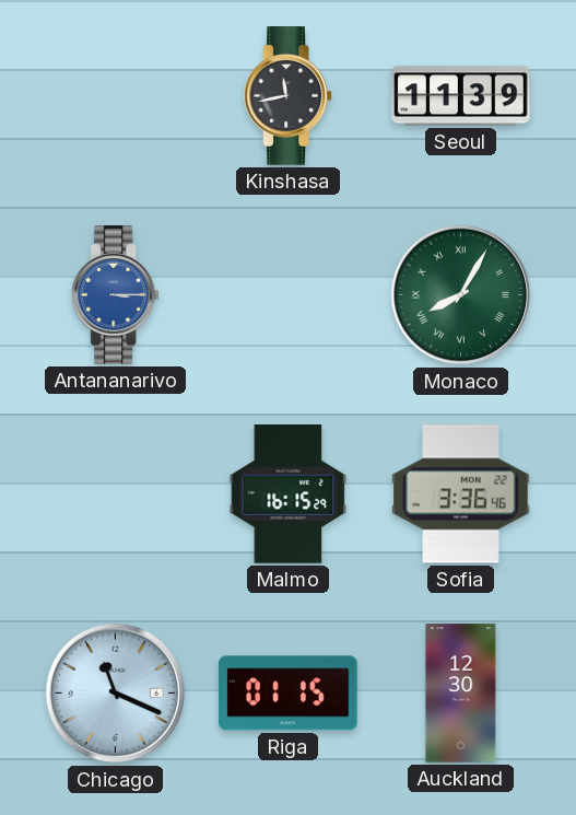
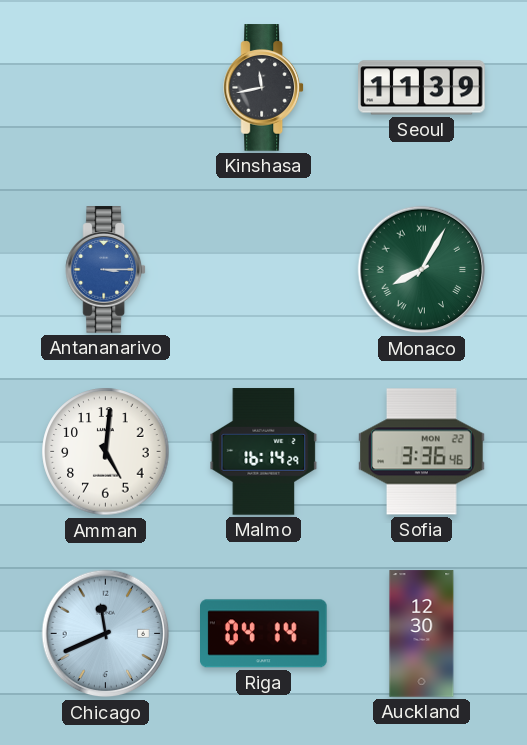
Amman: none -> 5:01 (106, 452)
Malmo: 16:15 -> 16:14 (264, 452)
Chicago: 11:19 -> 11:41 (106, 634)
Riga: 01:15 -> 04:14 (264, 634)
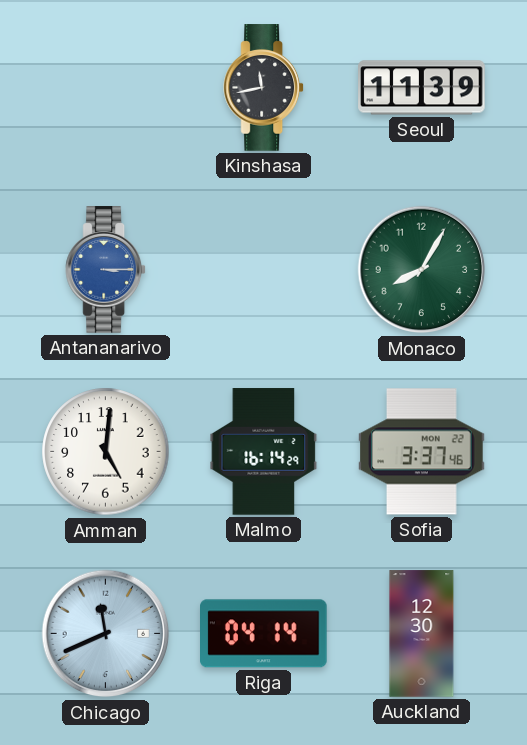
Monaco numerals: Roman -> Arabic (422, 270)
Sofia: 3:36 -> 3:37 (422, 452)
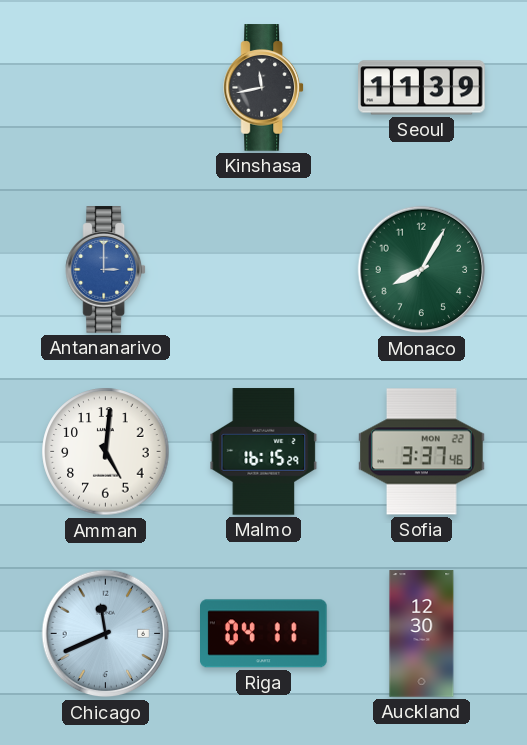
Antananarivo: 3:15 -> 3:00 (106, 270)
Malmo: 16:14 -> 16:15 (264, 452)
Riga: 04:14 -> 04:11 (264, 634)
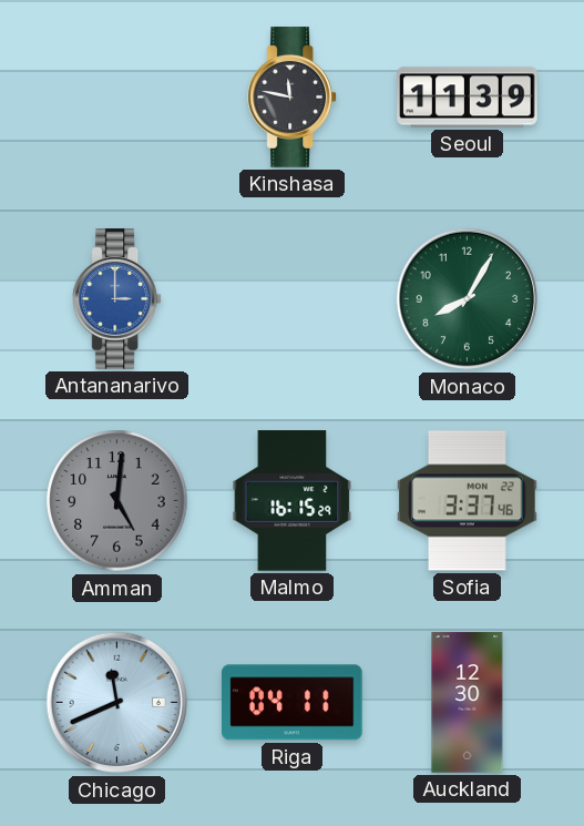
Kinshasa: 11:43 -> 11:47 (293, 98)
Amman dial: white -> grey (117, 501)
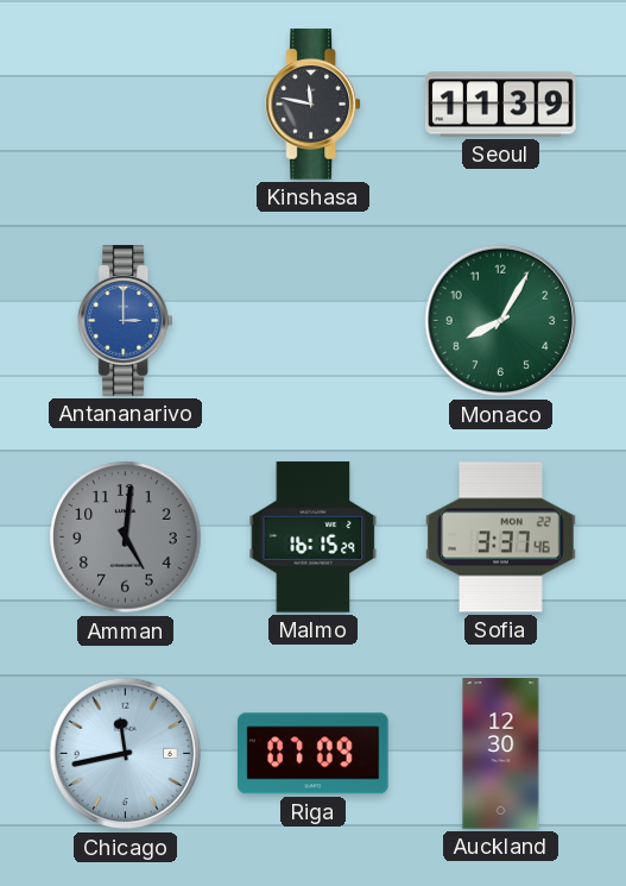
Chicago: 11:41 -> 11:43 (126, 754)
Riga: 04:11 -> 07:09 (314, 754)
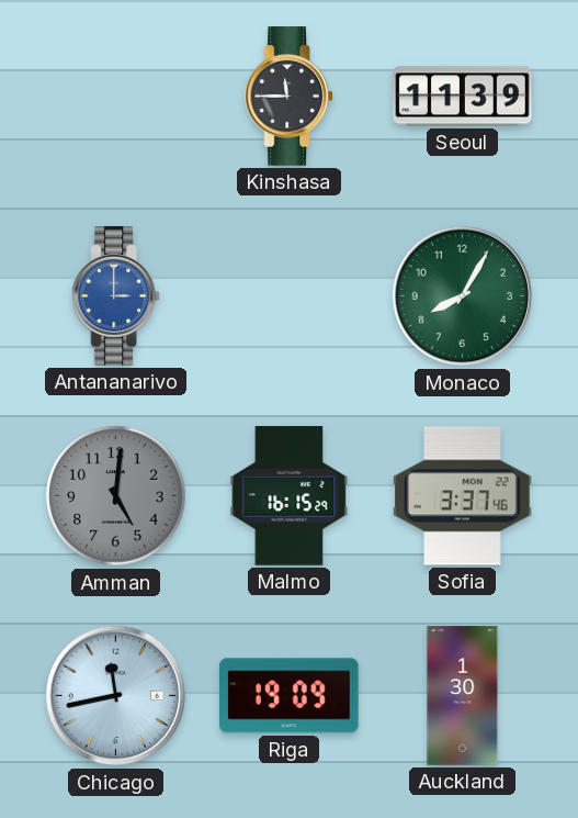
Kinshasa: 11:47 -> 11:45 (290, 97)
Riga: 07:09 -> 19:09 (290, 696)
Auckland: 12:30 -> 1:30 (463, 696)
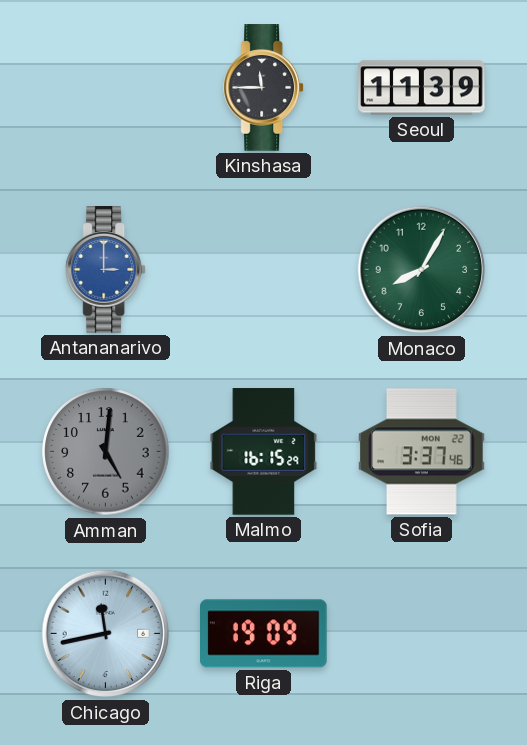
Auckland: 1:30 -> none (463, 696)
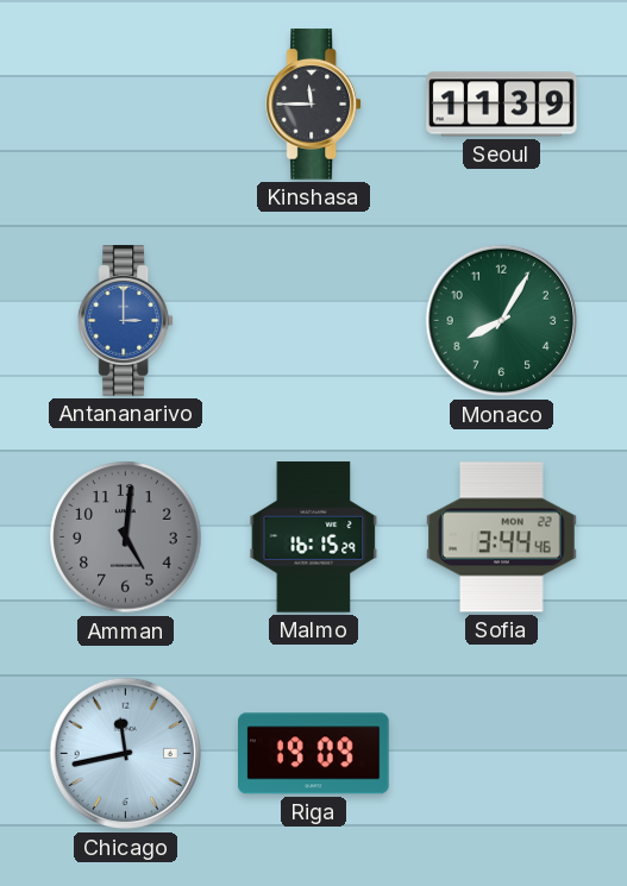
Sofia: 3:37 -> 3:44 (502, 538)
